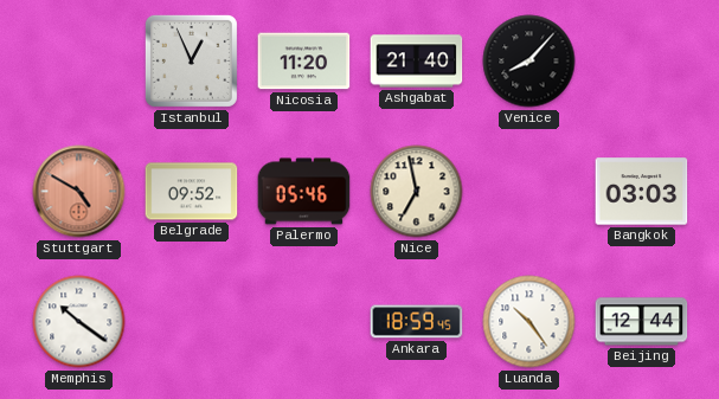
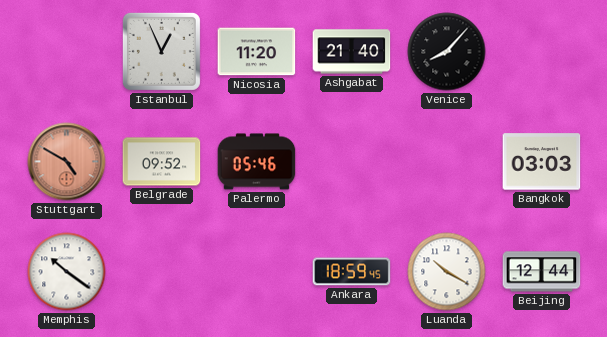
Nice: 6:58 -> none (417, 192)
Luanda: 10:24 -> 10:20 (447, 272)
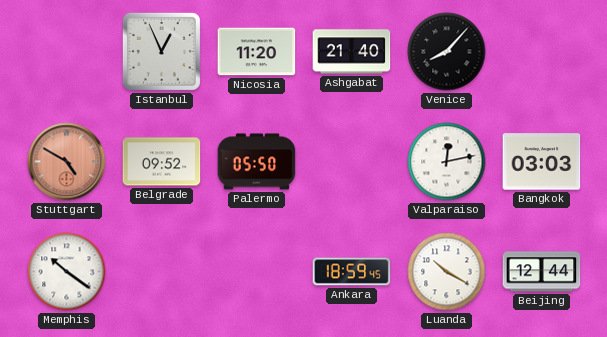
Palermo: 05:46 -> 05:50 (257, 162)
Valparaiso: none -> 12:13 (447, 162)
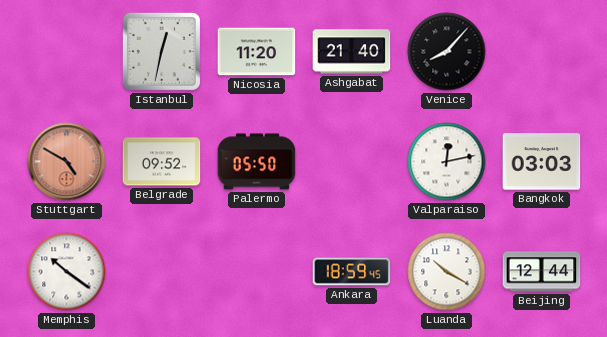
Istanbul: 12:56 -> 12:32 (161, 51)
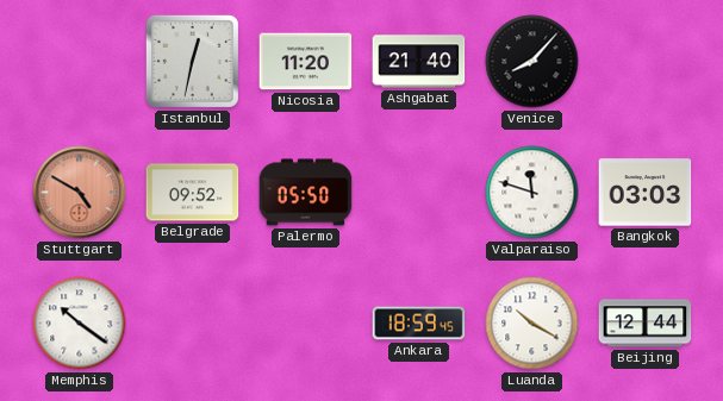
Valparaiso: 12:13 -> 11:48 (532, 193)
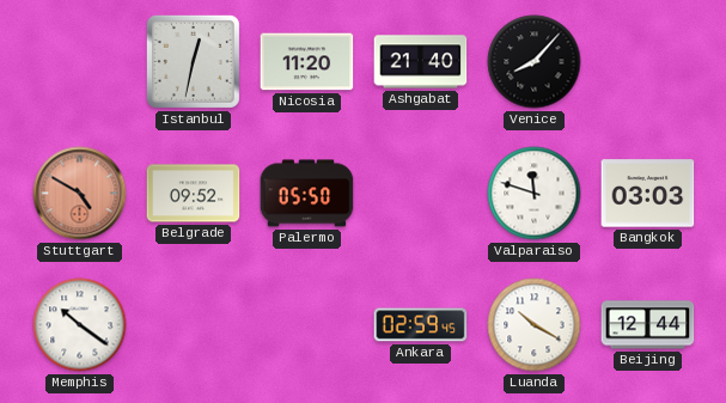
Ankara: 18:59 -> 02:59 (421, 325)
